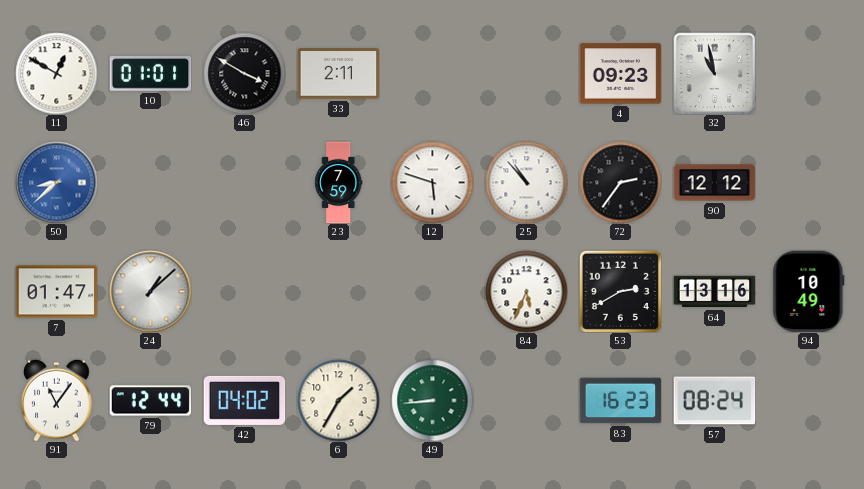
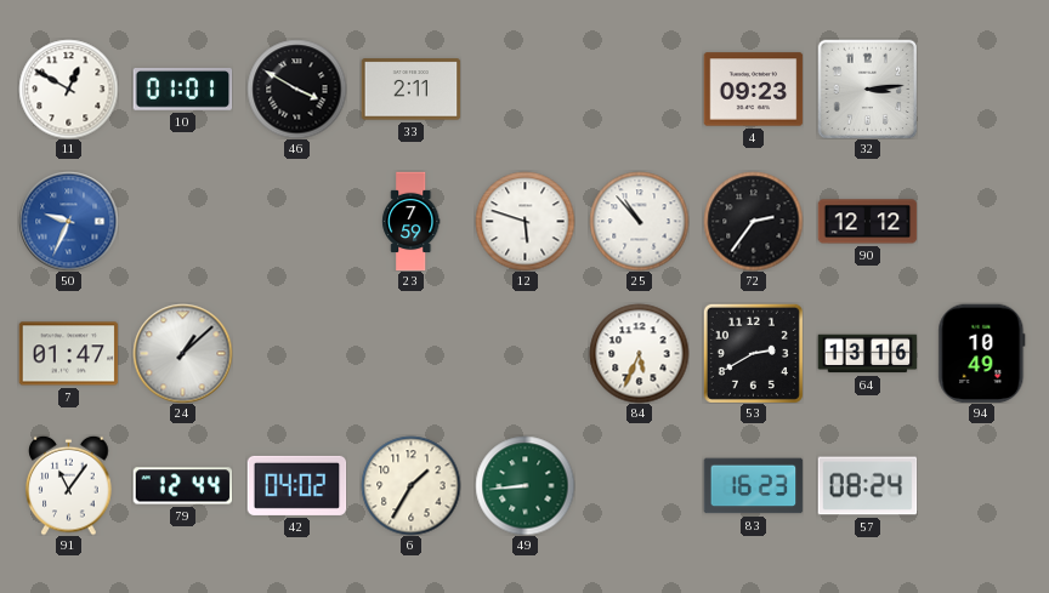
32: 10:58 -> 3:14 (867, 89)
50: 8:38 -> 9:34 (68, 221)
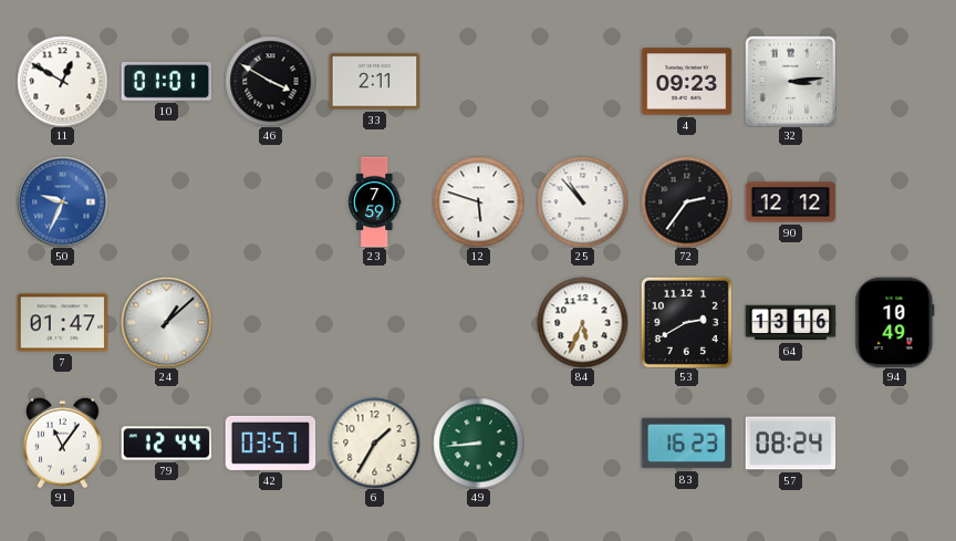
42: 04:02 -> 03:57 (270, 443)
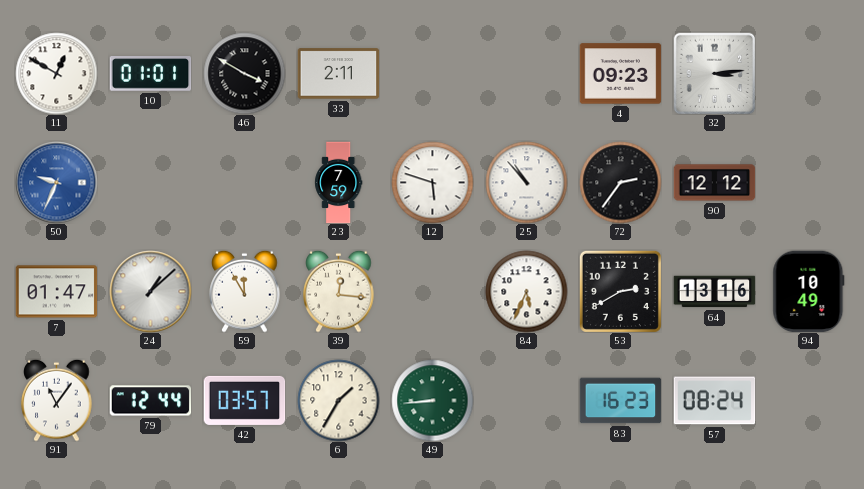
59: none -> 11:55 (245, 291)
39: none -> 12:16 (339, 291)
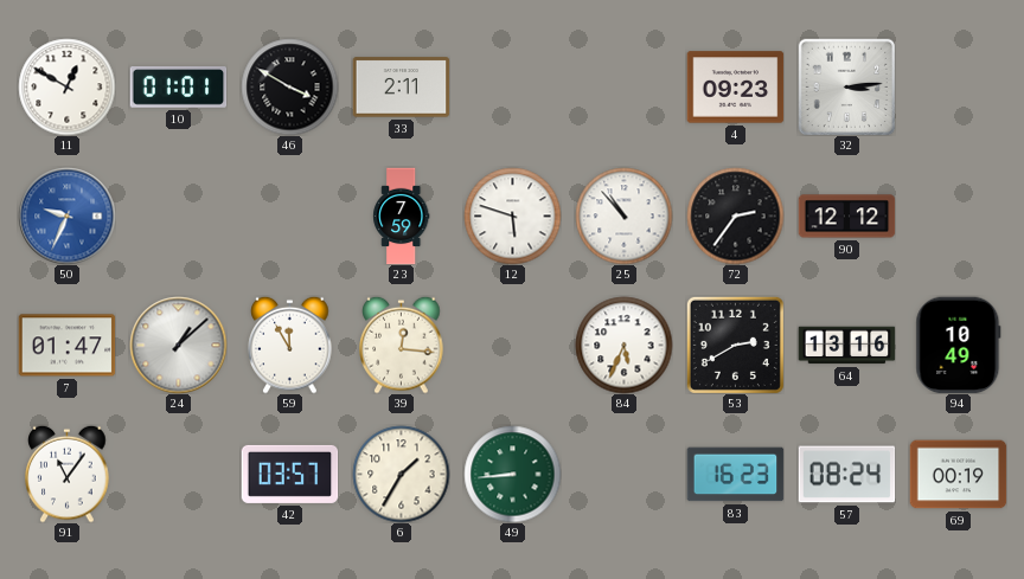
79: 12:44 -> none (150, 401)
69: none -> 00:19 (958, 475)
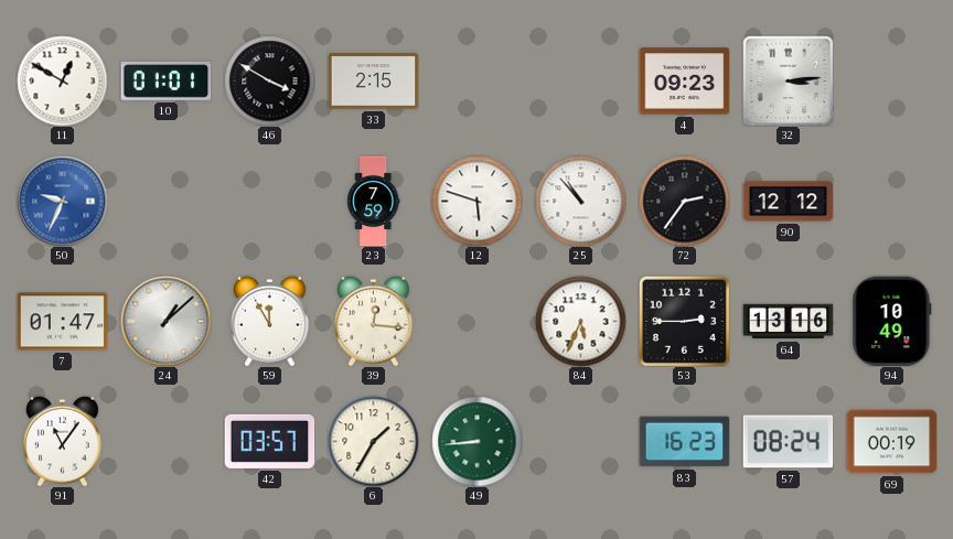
33: 2:11 -> 2:15 (373, 82)
53: 2:40 -> 2:45 (684, 321)
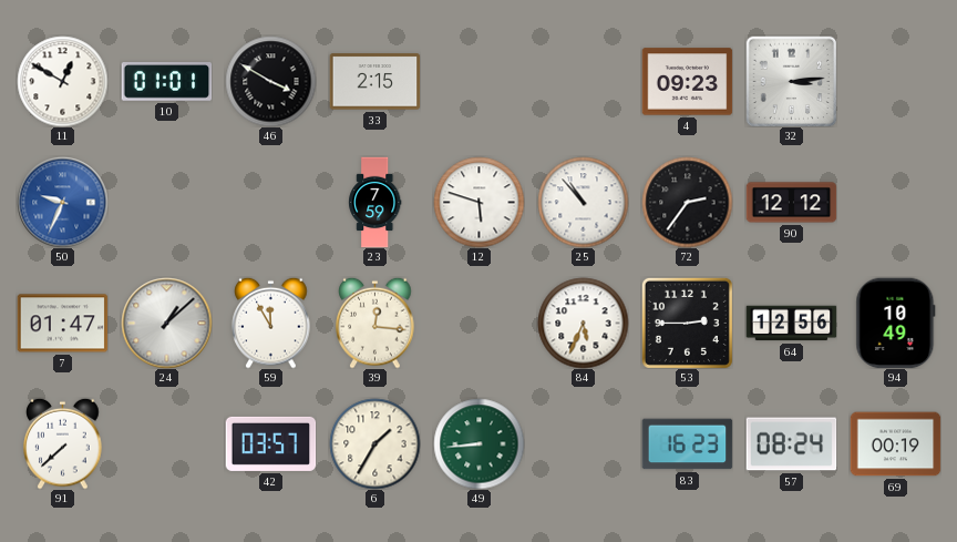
64: 13:16 -> 12:56 (791, 324)
91: 11:06 -> 7:38 (63, 443)
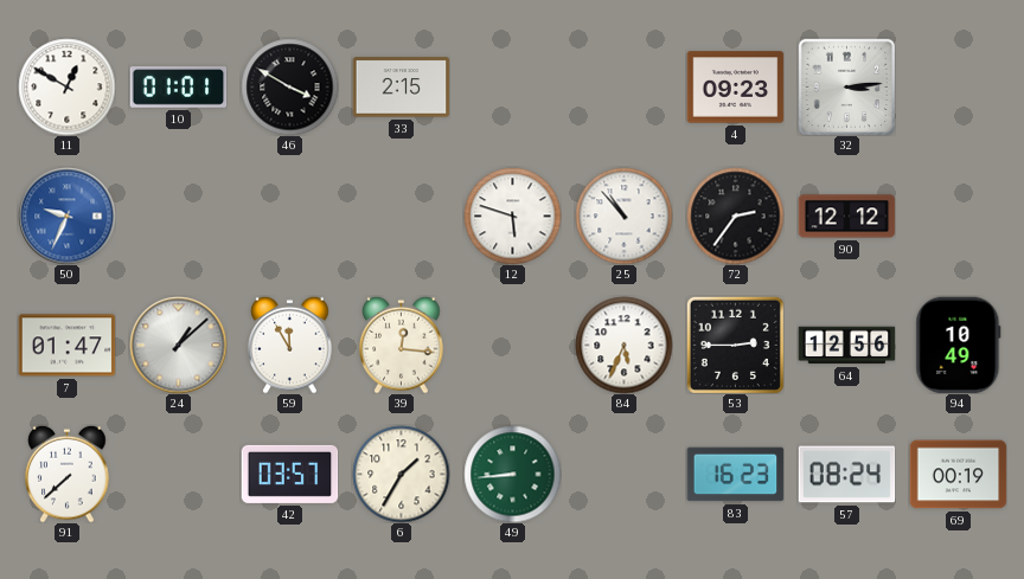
23: 7:59 -> none (375, 202)
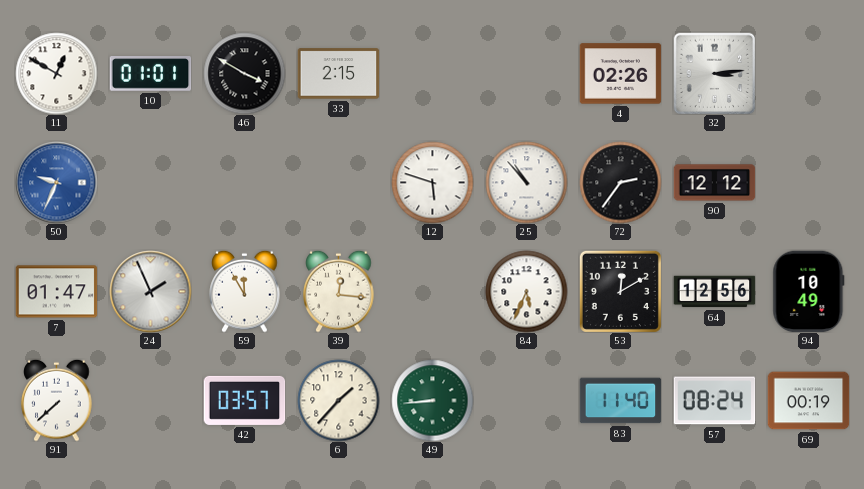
4: 09:23 -> 02:26 (620, 74)
24: 1:08 -> 1:56 (150, 291)
53: 2:45 -> 12:10 (620, 291)
6: 1:35 -> 1:37 (338, 400)
83: 16:23 -> 11:40 (620, 401)
